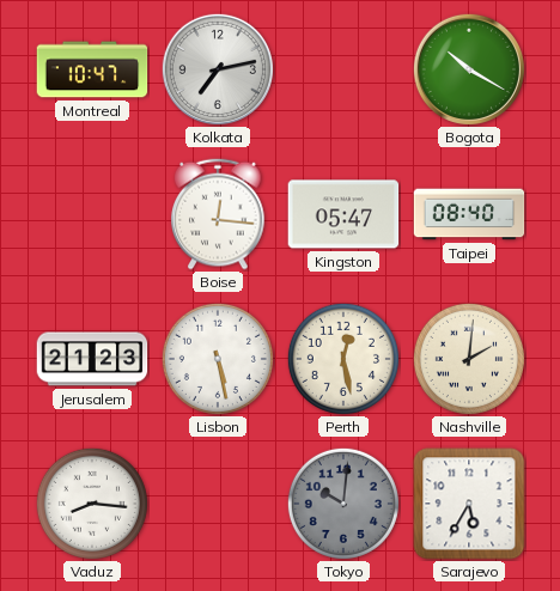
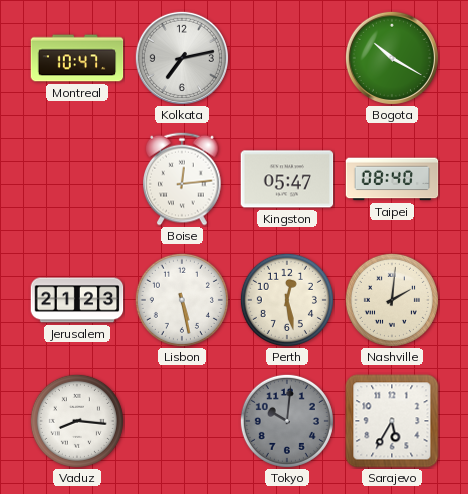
Boise: 12:16 -> 12:14 (182, 179)
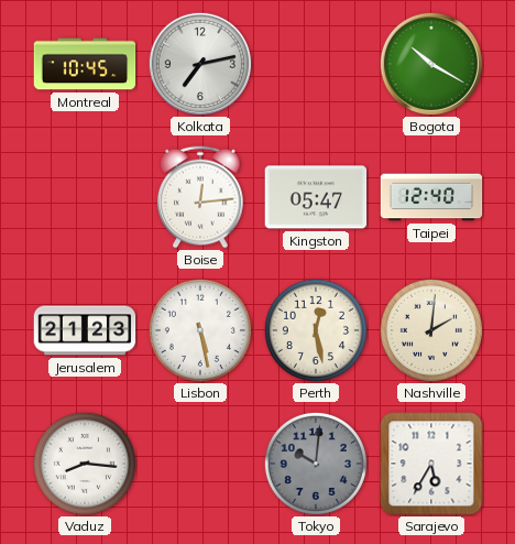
Montreal: 10:47 -> 10:45 (85, 64)
Taipei: 08:40 -> 12:40 (431, 197)
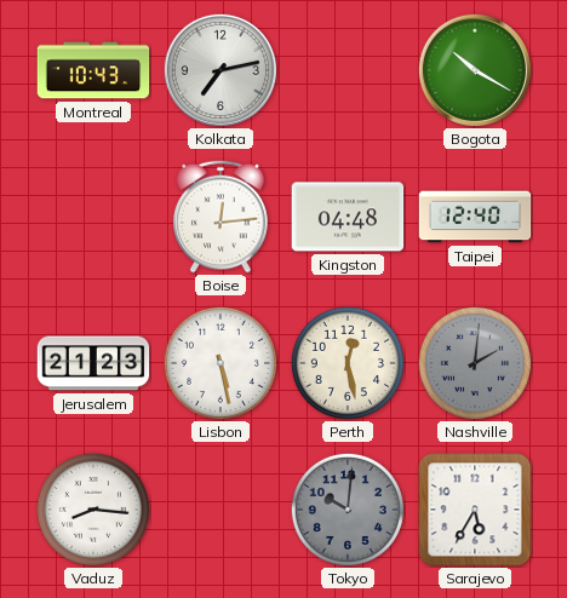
Montreal: 10:45 -> 10:43 (93, 70)
Kingston: 05:47 -> 04:48 (348, 217)
Nashville dial: cream -> grey (475, 363)
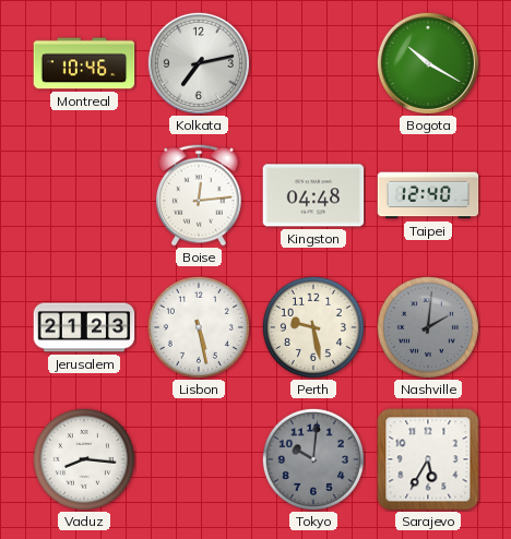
Montreal: 10:43 -> 10:46 (84, 63)
Perth: 12:28 -> 9:28 (313, 327)
